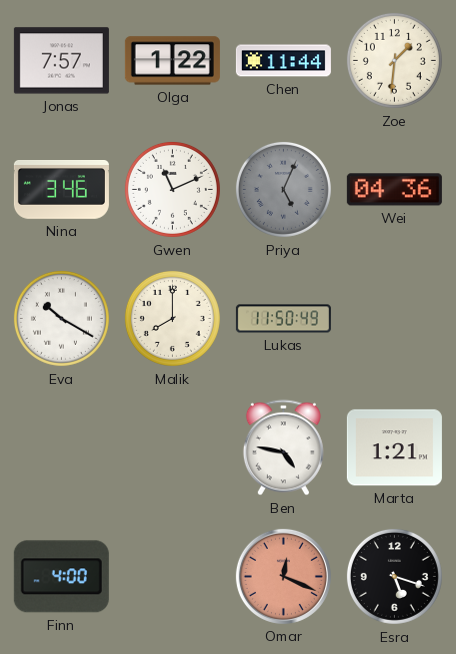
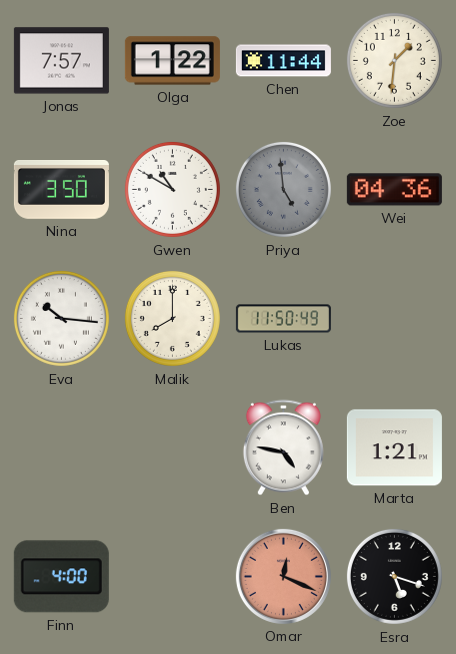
Nina: 3:46 -> 3:50 (61, 190)
Gwen: 11:11 -> 10:50 (172, 189)
Priya: 5:04 -> 4:59 (283, 189)
Eva: 10:20 -> 10:16 (61, 318)
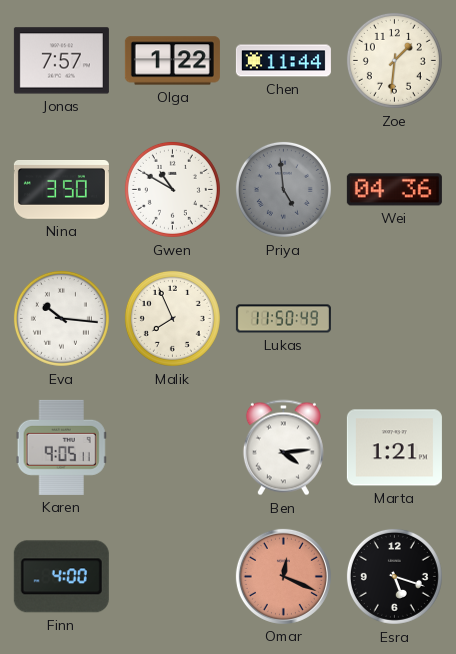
Malik: 8:00 -> 7:56 (172, 318)
Karen: none -> 9:05 (61, 447)
Ben: 4:47 -> 4:14 (283, 448)
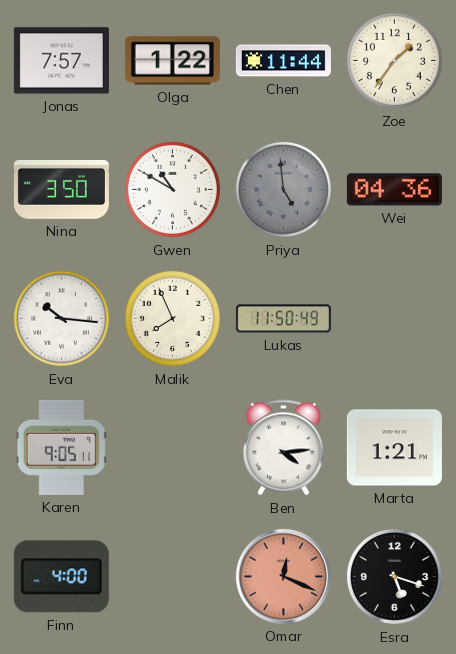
Zoe: 1:31 -> 1:36 (394, 60)
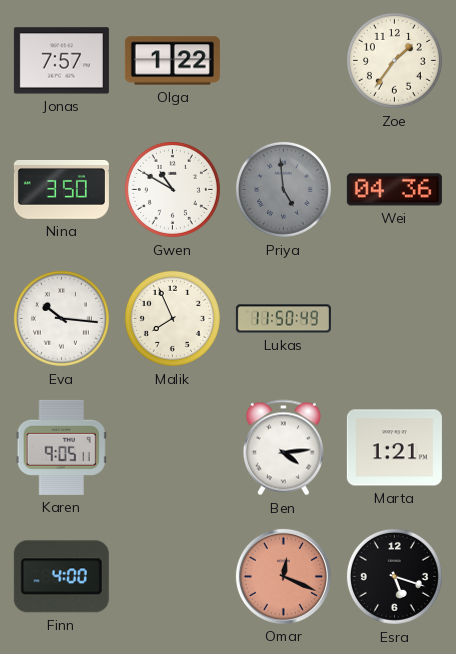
Chen: 11:44 -> none (283, 61)
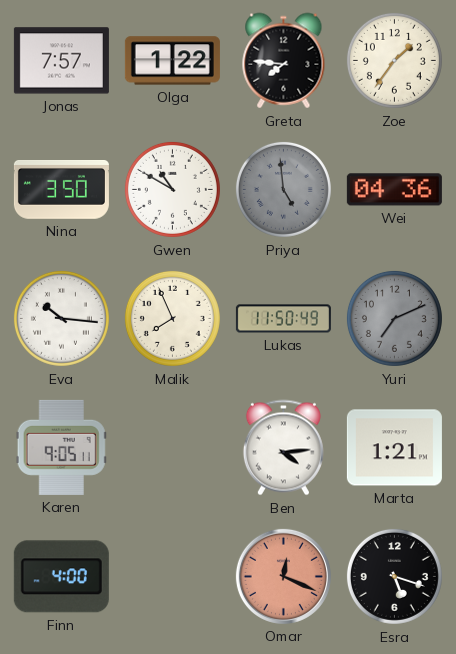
Greta: none -> 7:46 (284, 61)
Yuri: none -> 7:11 (394, 318)
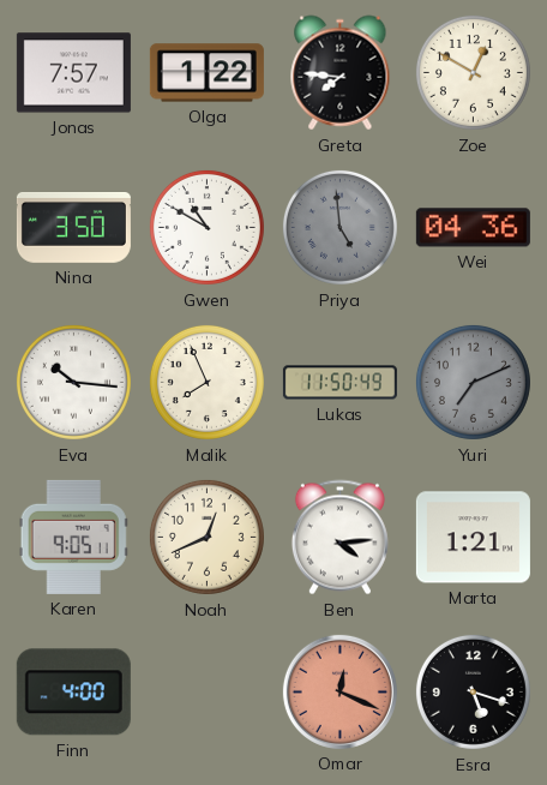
Zoe: 1:36 -> 12:50 (473, 72)
Noah: none -> 12:41 (206, 537)
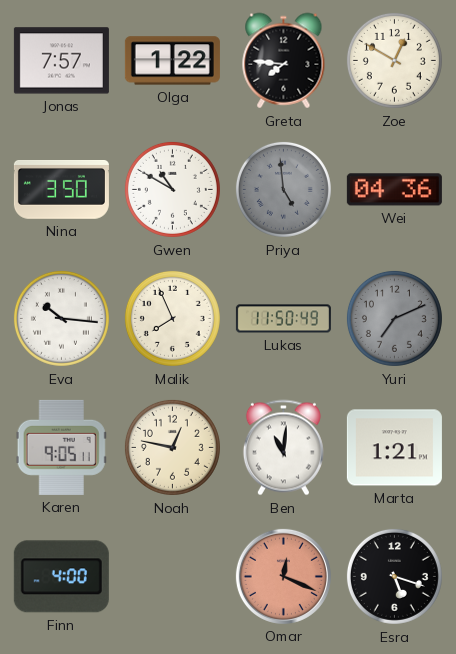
Noah: 12:41 -> 12:47 (172, 447)
Ben: 4:14 -> 11:01 (283, 448)
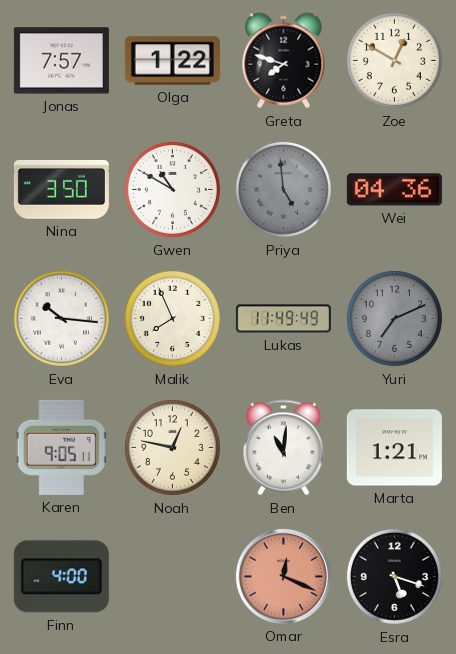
Greta: 7:46 -> 7:48 (284, 61)
Lukas: 11:50 -> 11:49 (283, 319)
